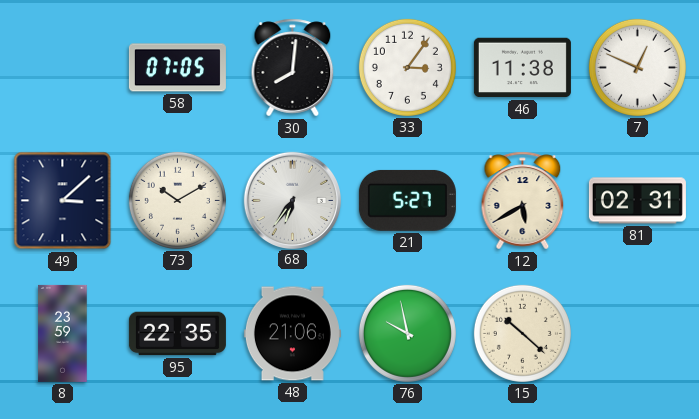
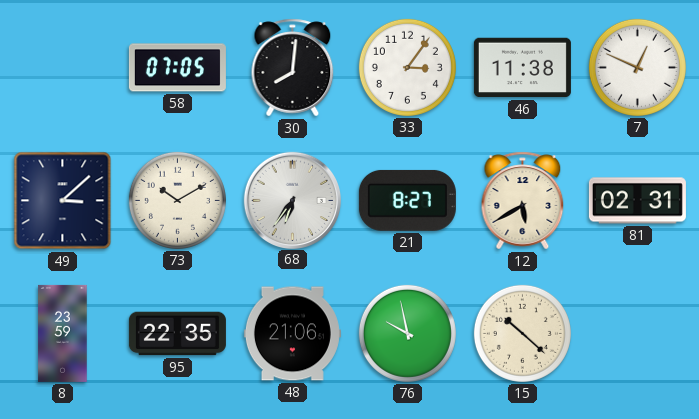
21: 5:27 -> 8:27 (407, 200)
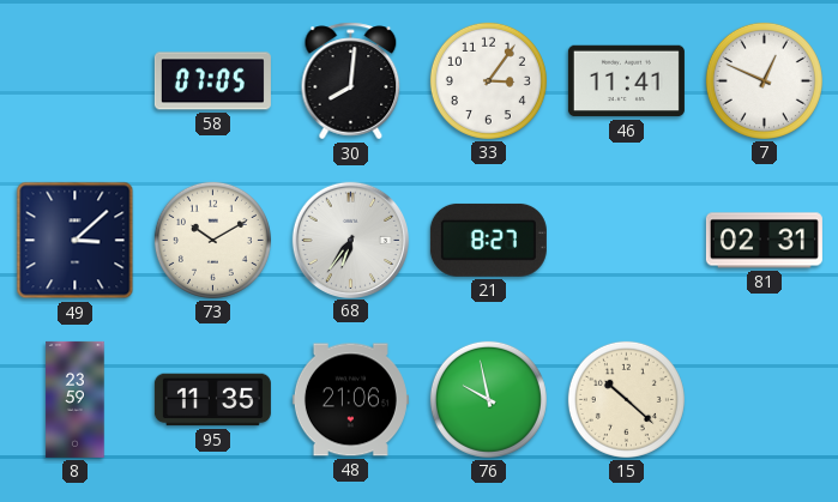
46: 11:38 -> 11:41 (626, 81)
12: 5:40 -> none (523, 201)
95: 22:35 -> 11:35 (212, 400)
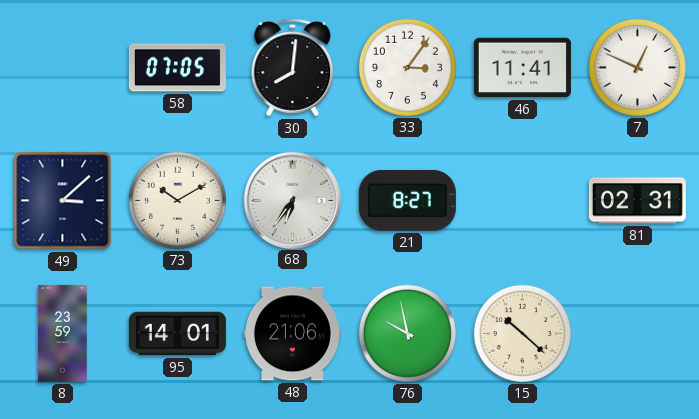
95: 11:35 -> 14:01 (177, 334)
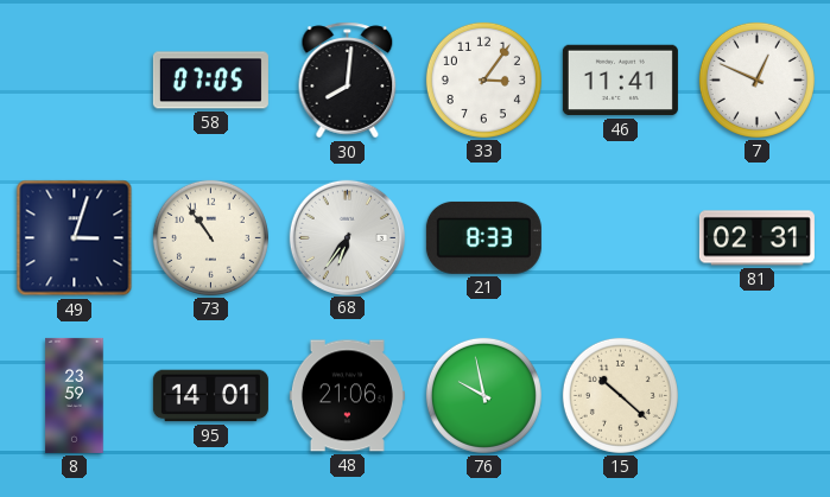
49: 3:08 -> 3:03 (75, 238)
73: 10:10 -> 10:54 (210, 237)
21: 8:27 -> 8:33 (483, 237)
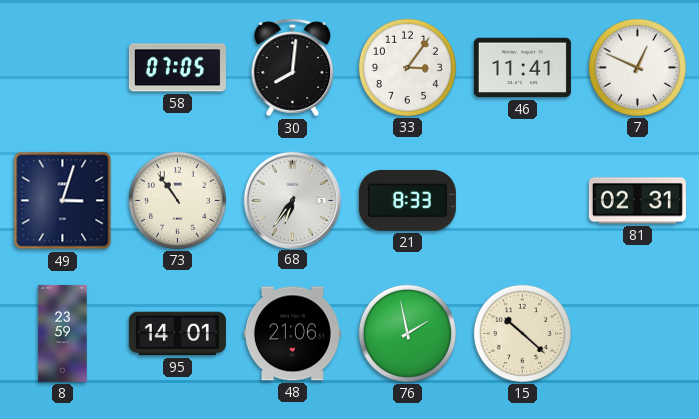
76: 9:58 -> 1:58 (407, 333)
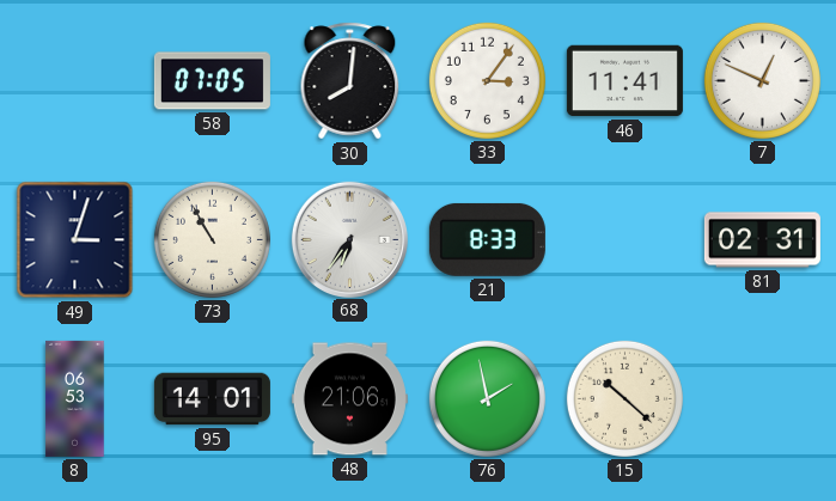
73: 10:54 -> 10:55 (212, 239)
8: 23:59 -> 06:53 (75, 398)
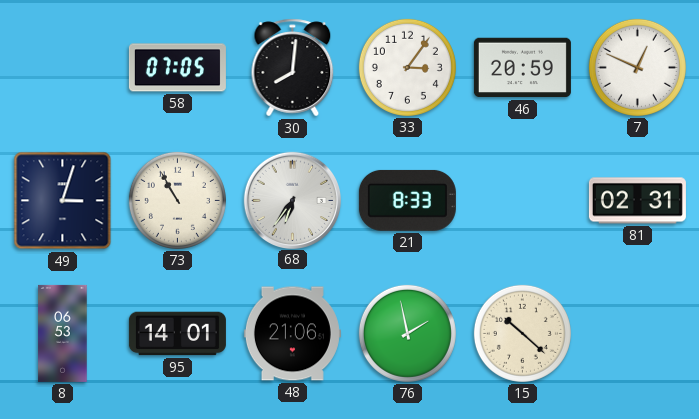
46: 11:41 -> 20:59 (522, 68)
